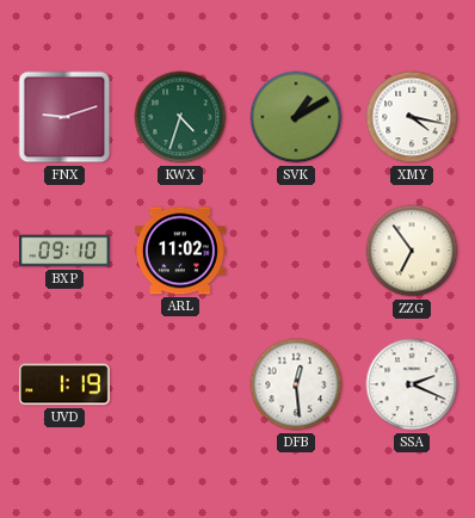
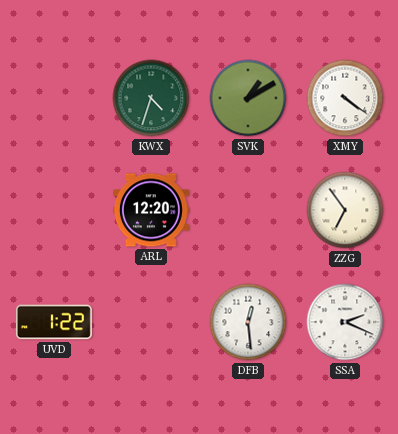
FNX: 9:12 -> none (64, 117)
XMY: 4:17 -> 4:21 (345, 98)
BXP: 09:10 -> none (64, 251)
ARL: 11:02 -> 12:20 (151, 210)
UVD: 1:19 -> 1:22 (54, 322)
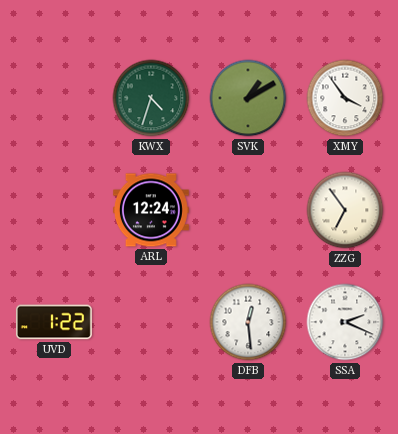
XMY: 4:21 -> 3:54 (345, 98)
ARL: 12:20 -> 12:24 (151, 210)
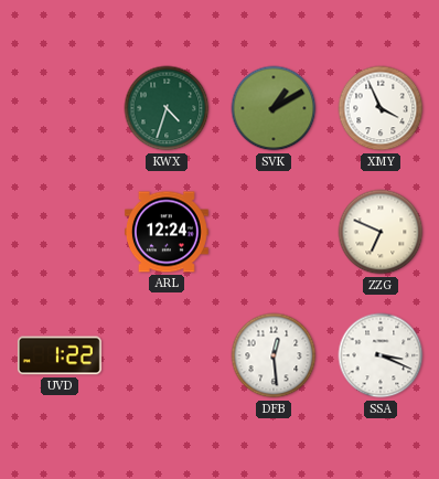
XMY: 3:54 -> 3:56 (381, 108)
ZZG: 6:54 -> 6:49 (381, 232)
SSA: 2:19 -> 3:19 (381, 355)
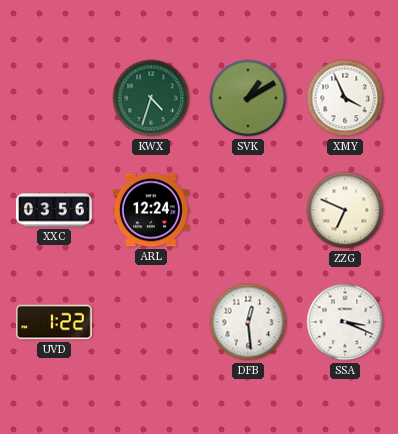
XXC: none -> 03:56 (54, 210)
